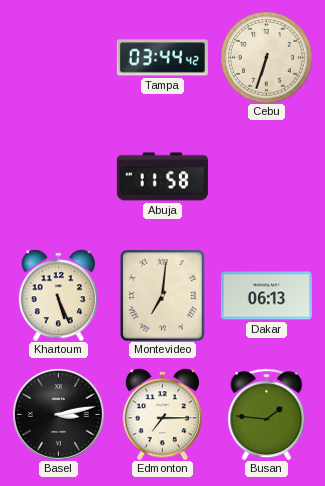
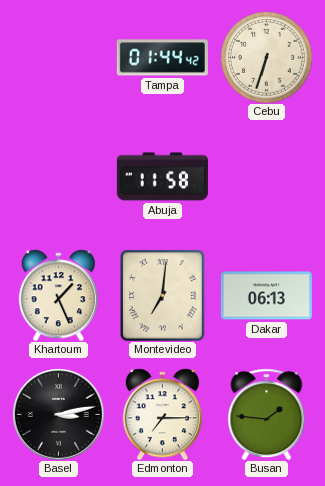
Tampa: 03:44 -> 01:44 (162, 58)
Khartoum: 5:26 -> 1:26 (58, 295)
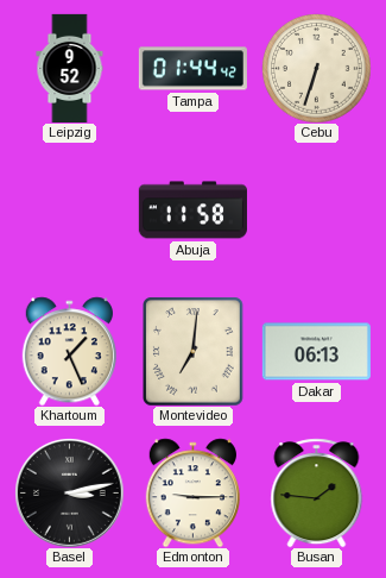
Leipzig: none -> 9:52 (70, 68)
Edmonton: 7:15 -> 9:15 (192, 492)
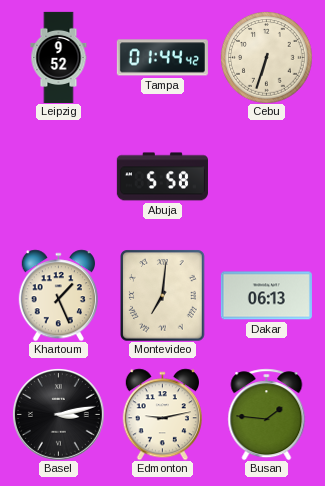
Abuja: 11:58 -> 5:58 (162, 177)
Edmonton: 9:15 -> 9:13 (162, 414)
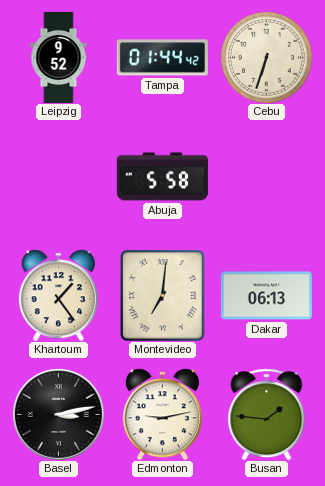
Khartoum: 1:26 -> 1:24 (58, 295)
